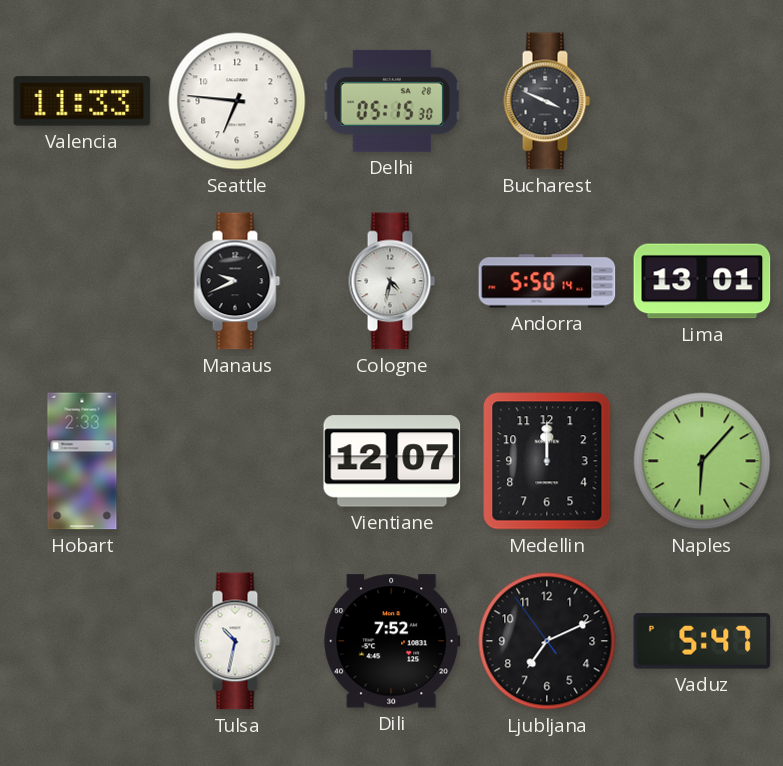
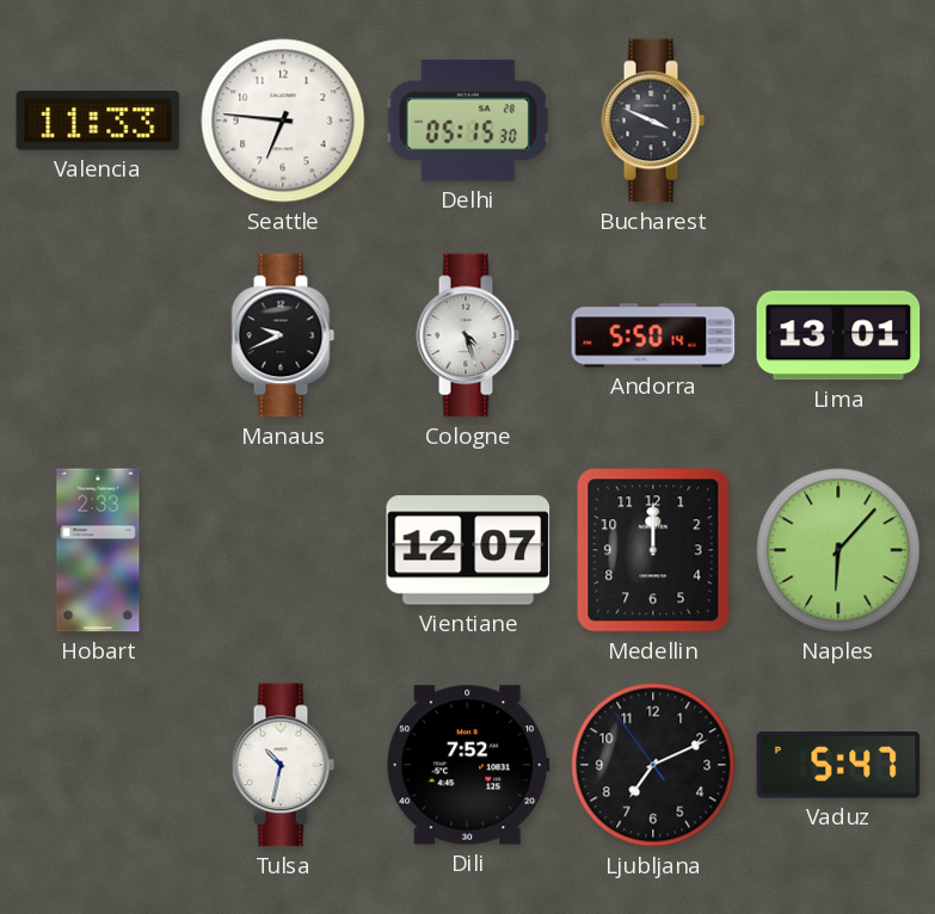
Cologne: 4:32 -> 4:27 (468, 335)
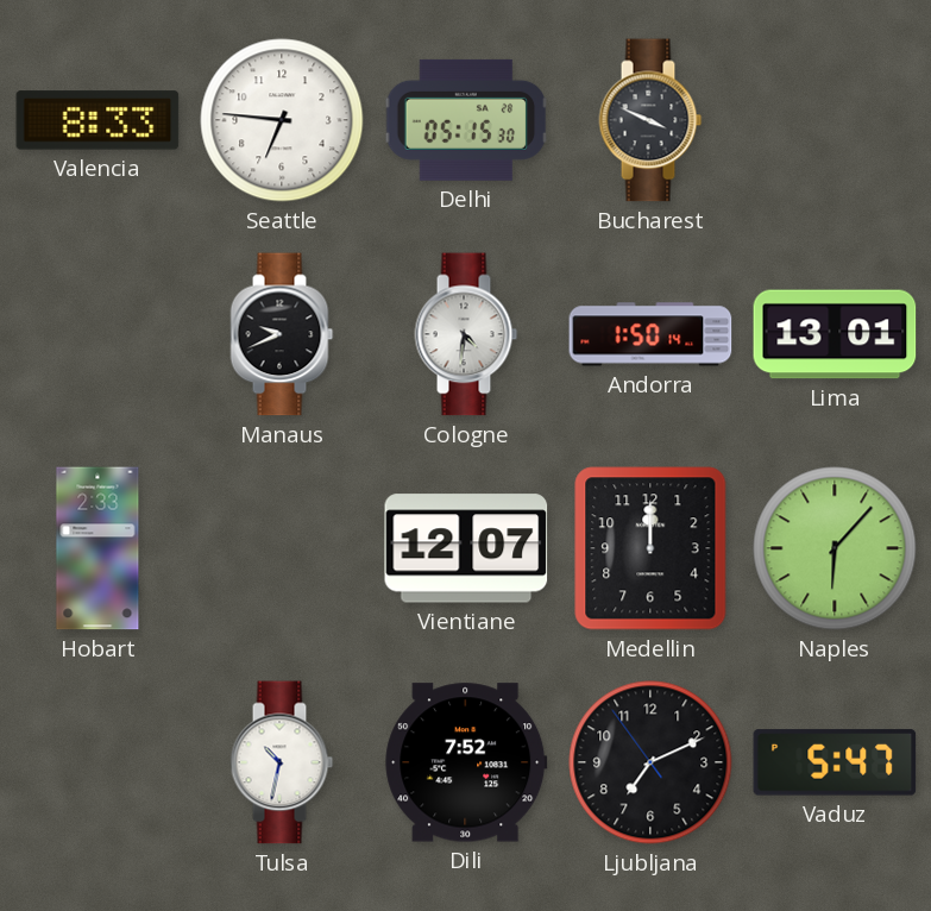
Valencia: 11:33 -> 8:33 (97, 120)
Cologne: 4:27 -> 4:31 (466, 334)
Andorra: 5:50 -> 1:50 (650, 334)
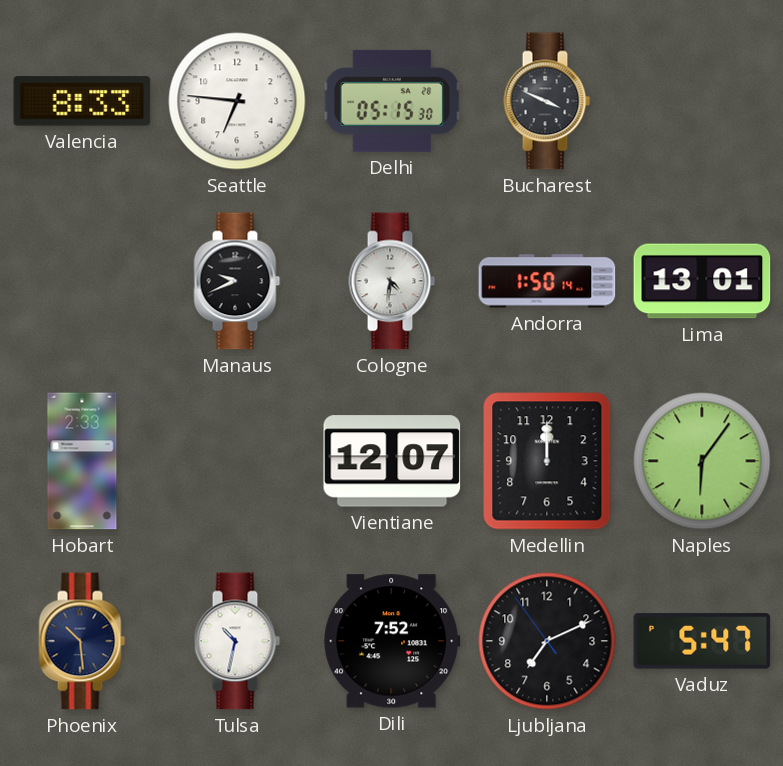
Naples: 6:07 -> 6:06 (702, 461)
Phoenix: none -> 10:29 (82, 641)
